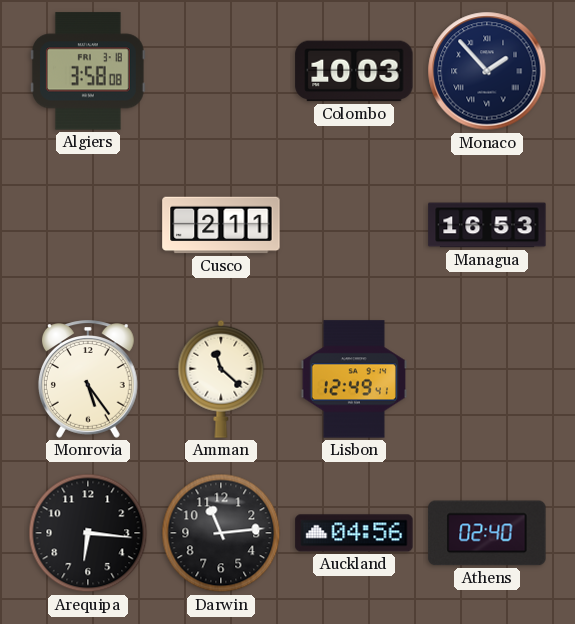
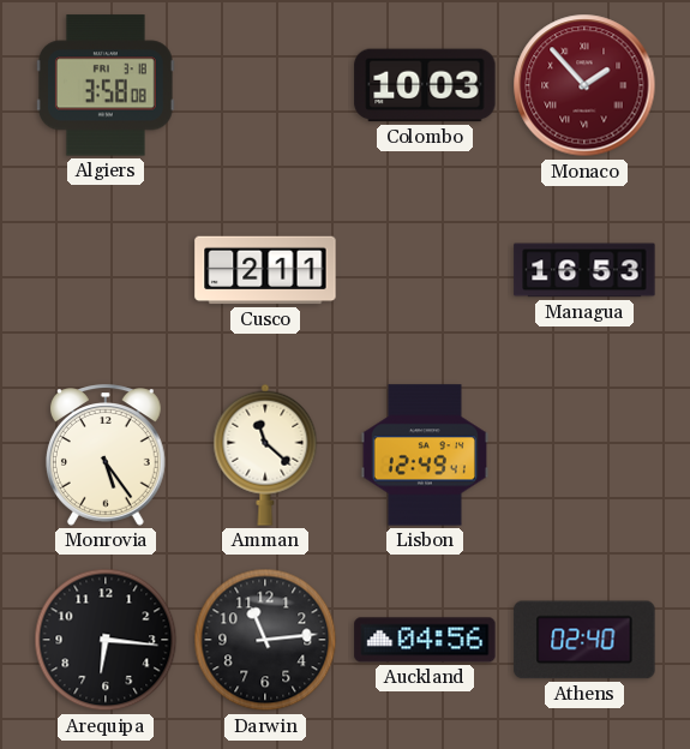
Monaco dial: navy -> burgundy (584, 85)
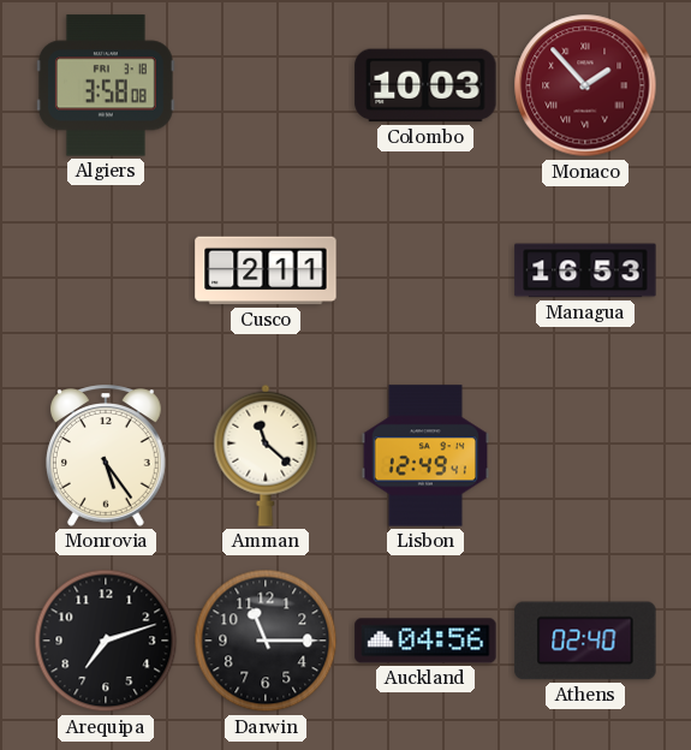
Arequipa: 6:16 -> 7:12 (106, 641)
Darwin: 11:14 -> 11:15 (266, 641)
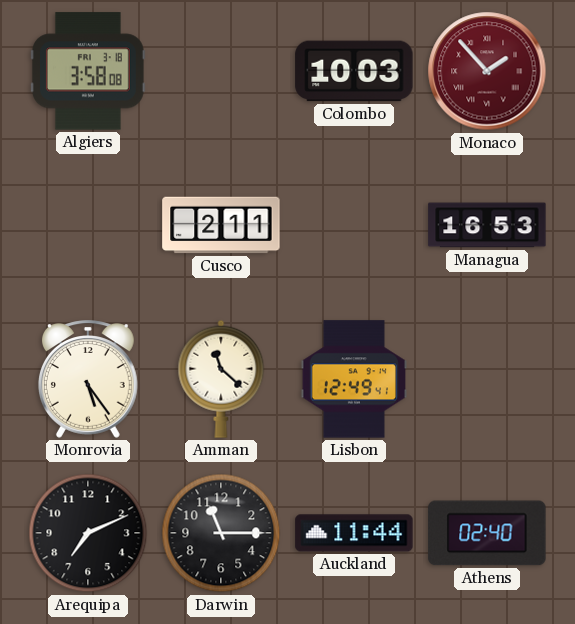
Arequipa: 7:12 -> 7:11 (88, 533)
Auckland: 04:56 -> 11:44 (354, 533)
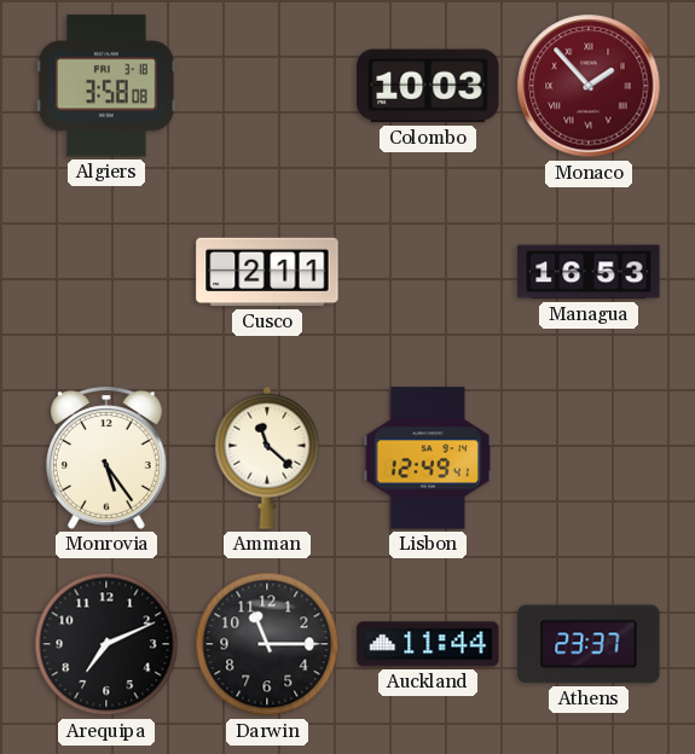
Athens: 02:40 -> 23:37 (589, 644)
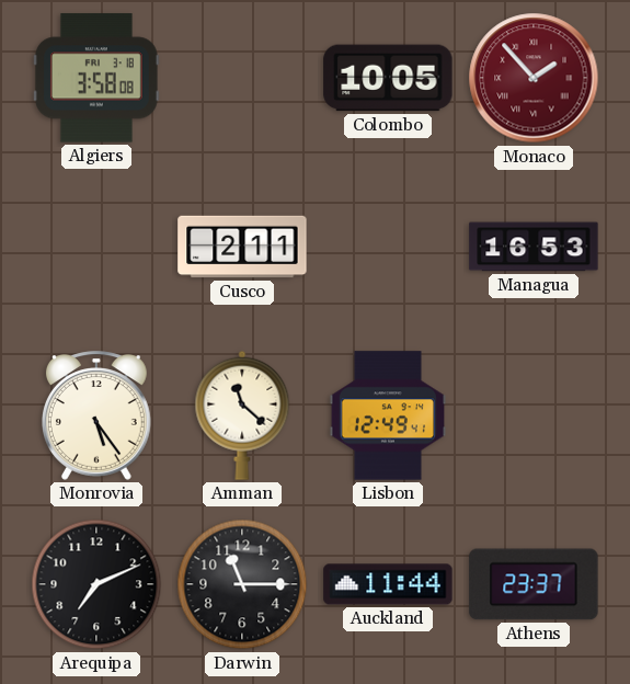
Colombo: 10:03 -> 10:05 (388, 78)
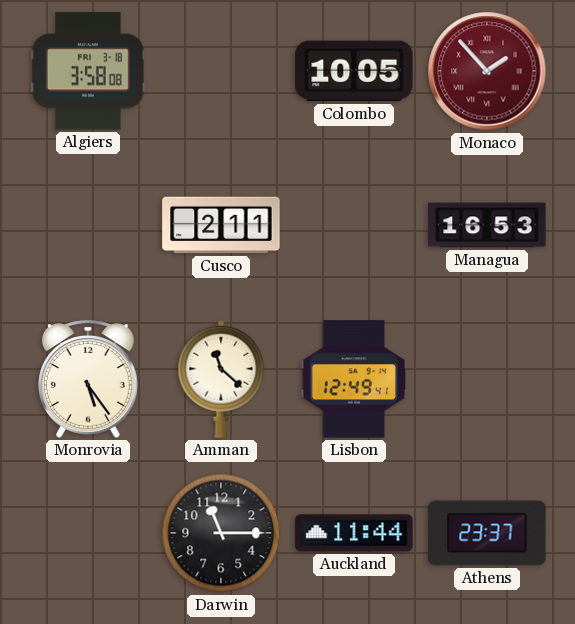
Arequipa: 7:11 -> none (96, 584)
